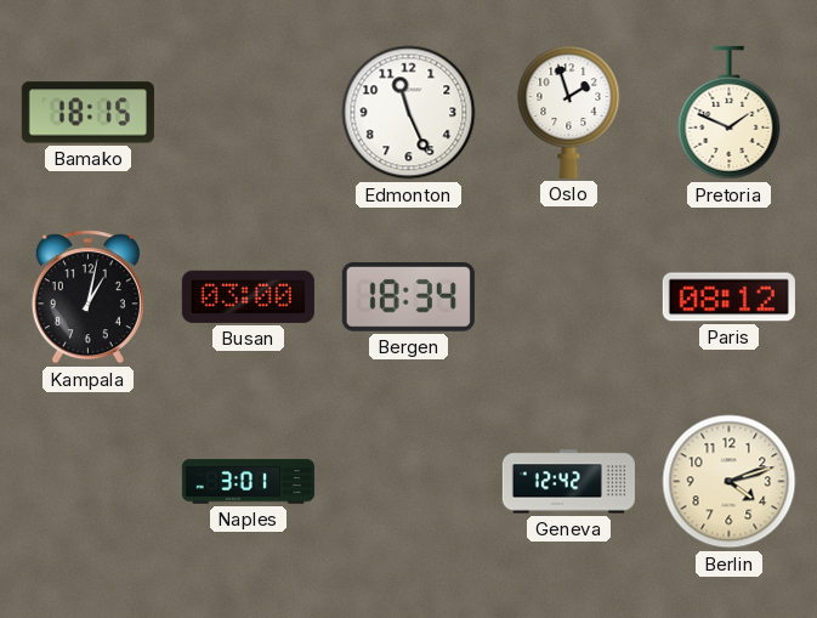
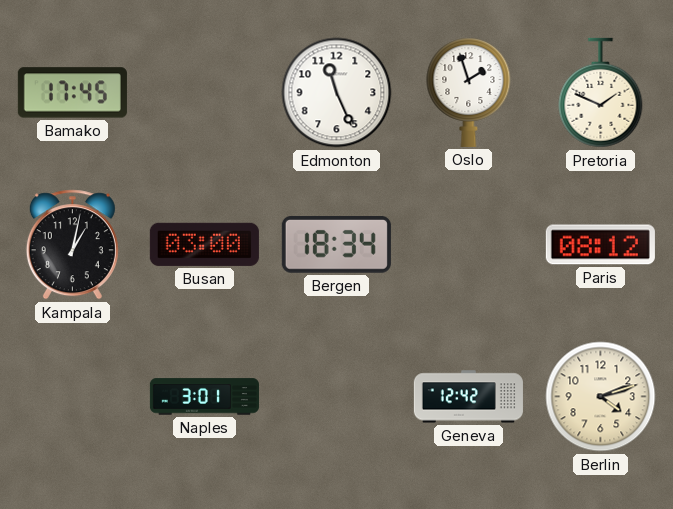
Bamako: 18:15 -> 17:45 (72, 93)
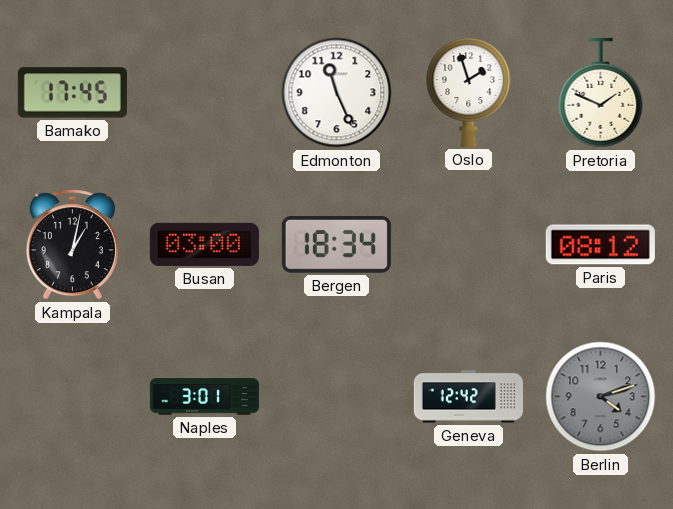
Berlin dial: cream -> grey (601, 397)
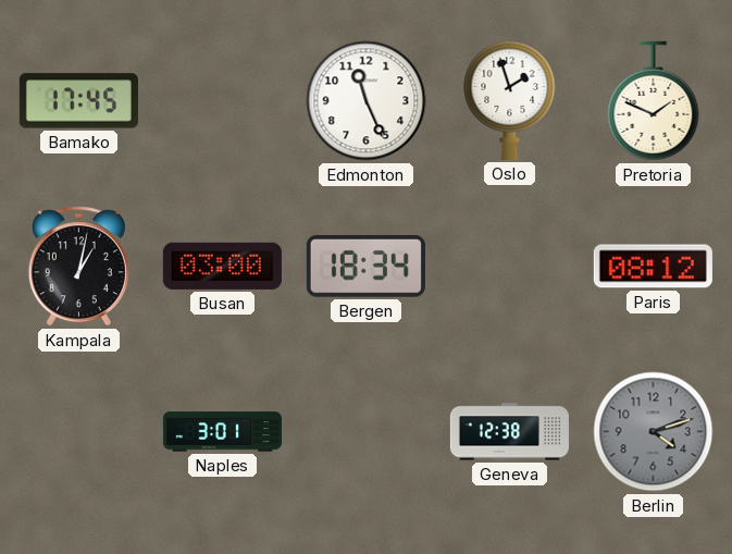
Geneva: 12:42 -> 12:38 (509, 432)
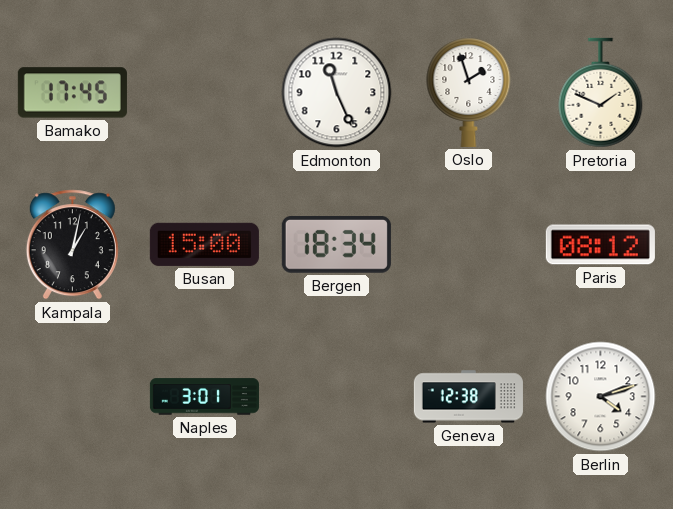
Busan: 03:00 -> 15:00 (204, 244)
Berlin dial: grey -> white (601, 397)
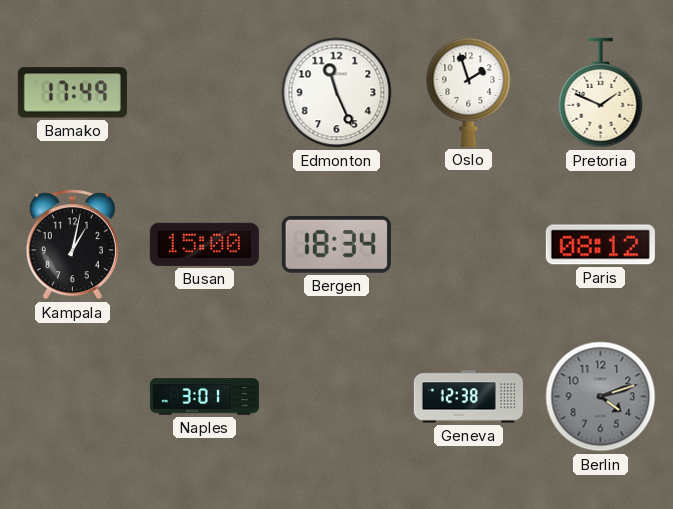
Bamako: 17:45 -> 17:49 (72, 93)
Berlin dial: white -> grey (601, 397)
